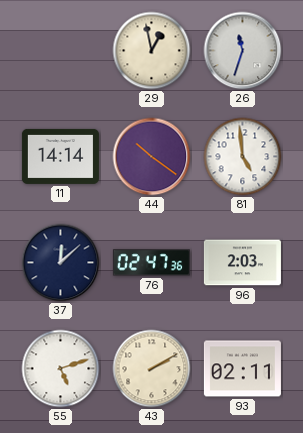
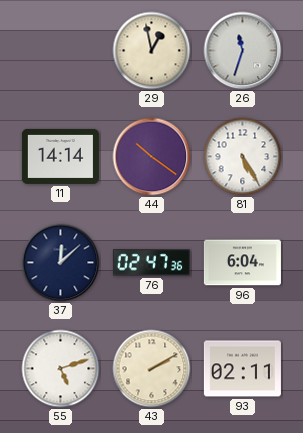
81: 4:59 -> 5:25 (243, 157)
96: 2:03 -> 6:04 (242, 263)
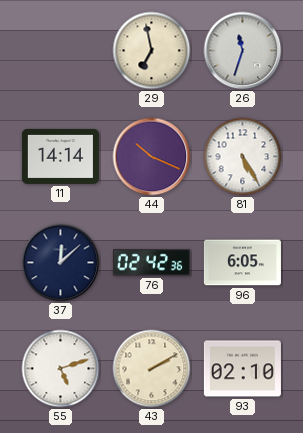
29: 12:58 -> 6:58 (152, 51)
44: 10:21 -> 10:19 (152, 157)
76: 02:47 -> 02:42 (151, 263)
96: 6:04 -> 6:05 (242, 263)
93: 02:11 -> 02:10 (242, 369)
